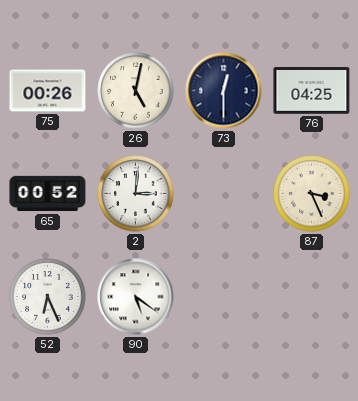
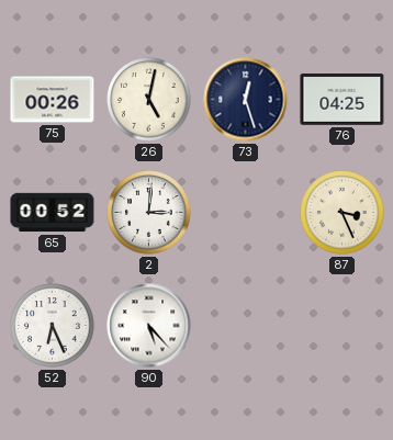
73: 12:30 -> 12:27 (246, 100)
90: 5:21 -> 5:23 (149, 326)
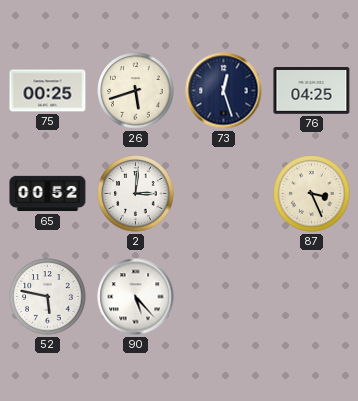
75: 00:26 -> 00:25 (48, 91)
26: 5:02 -> 5:42 (136, 91)
52: 6:26 -> 5:47 (48, 297)
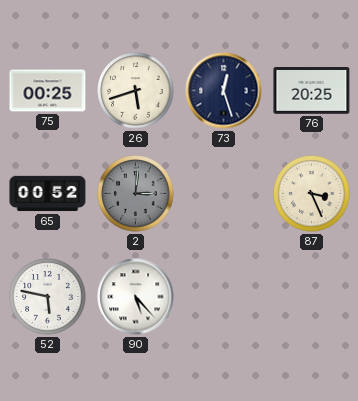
76: 04:25 -> 20:25 (312, 91)
2 dial: white -> grey (136, 194)
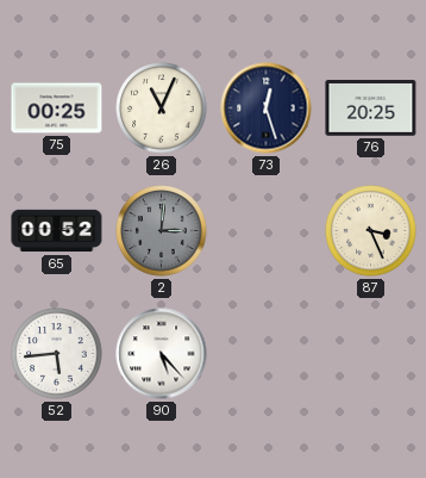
26: 5:42 -> 11:04 (162, 108)
52: 5:47 -> 5:44 (57, 354)
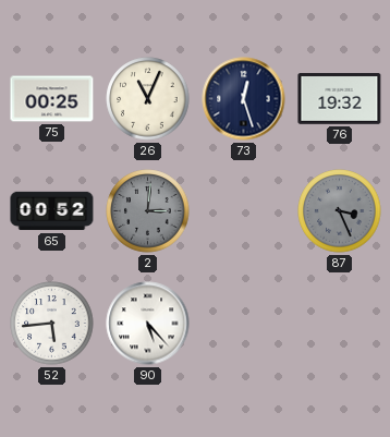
76: 20:25 -> 19:32 (340, 99)
87 dial: cream -> grey (340, 211)
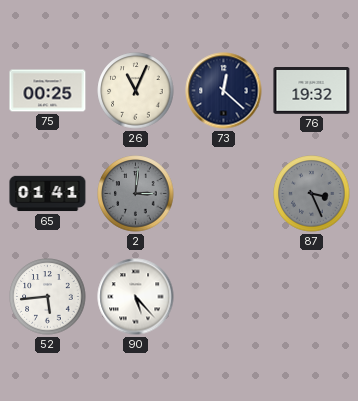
73: 12:27 -> 12:22 (224, 91)
65: 00:52 -> 01:41 (48, 194)
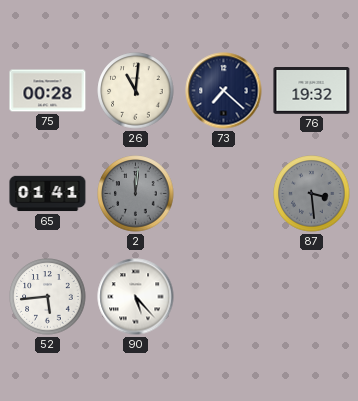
75: 00:25 -> 00:28 (48, 91)
26: 11:04 -> 11:01 (136, 91)
73: 12:22 -> 7:22 (224, 91)
2: 3:01 -> 12:01 (136, 194)
87: 3:26 -> 3:29 (312, 194)
